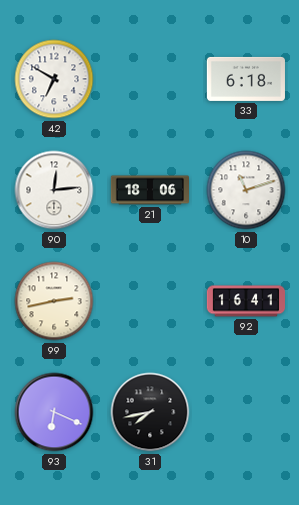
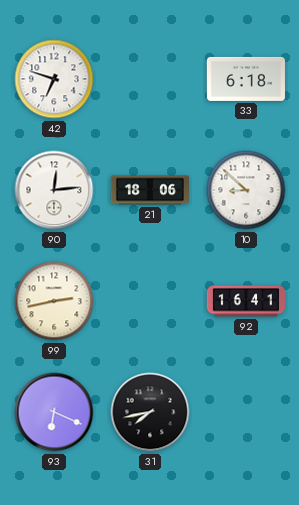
42: 6:50 -> 6:48 (54, 79)
10: 11:12 -> 8:52 (246, 190)
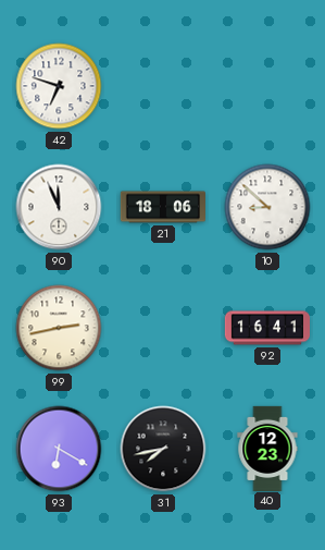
33: 6:18 -> none (246, 79)
90: 12:14 -> 11:56 (59, 207)
93: 6:19 -> 6:20 (59, 449)
40: none -> 12:23 (267, 448)
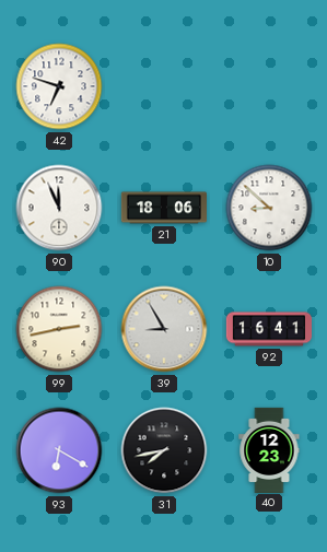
39: none -> 8:55 (164, 329)
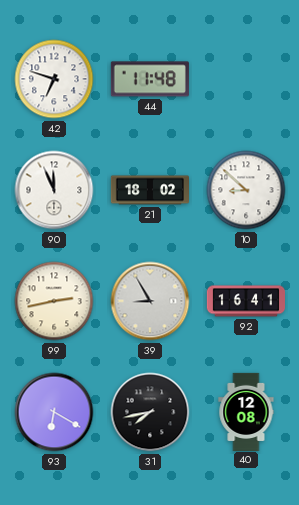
44: none -> 11:48 (150, 79)
21: 18:06 -> 18:02 (149, 190)
40: 12:23 -> 12:08 (246, 411)
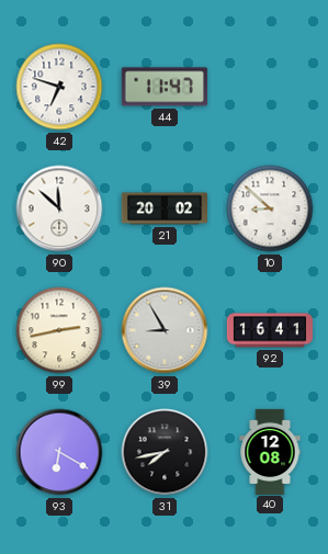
44: 11:48 -> 11:47 (165, 87)
90: 11:56 -> 11:52 (59, 208)
21: 18:02 -> 20:02 (163, 208)
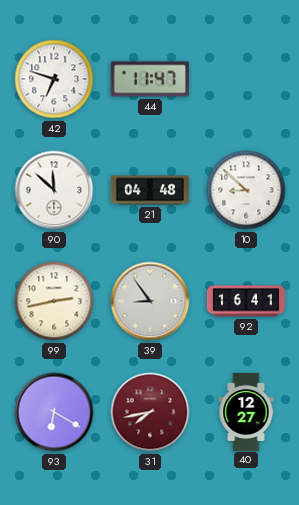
21: 20:02 -> 04:48 (149, 190)
39: 8:55 -> 8:54 (150, 301)
31 dial: black -> burgundy (150, 412)
40: 12:08 -> 12:27 (246, 411)
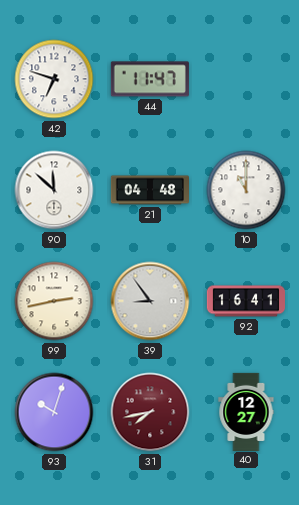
10: 8:52 -> 11:00 (246, 190)
93: 6:20 -> 10:03 (54, 412)
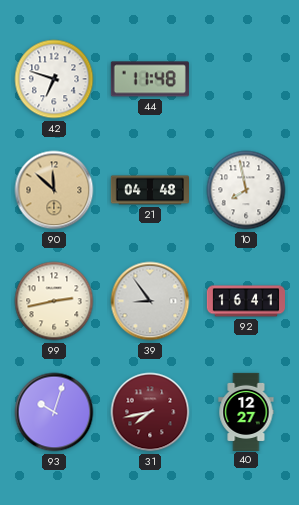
44: 11:47 -> 11:48 (150, 79)
90 dial: white -> champagne (54, 190)
10: 11:00 -> 7:58 (246, 190)
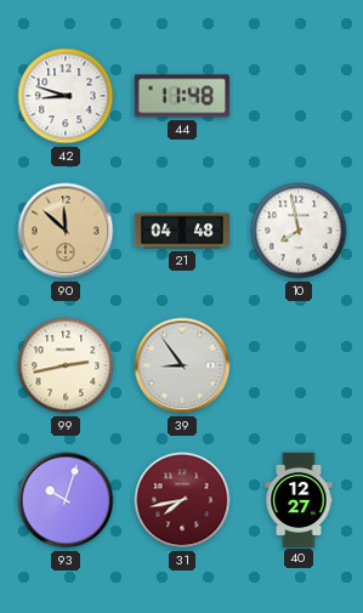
42: 6:48 -> 8:48 (66, 96)
92: 16:41 -> none (245, 301)
